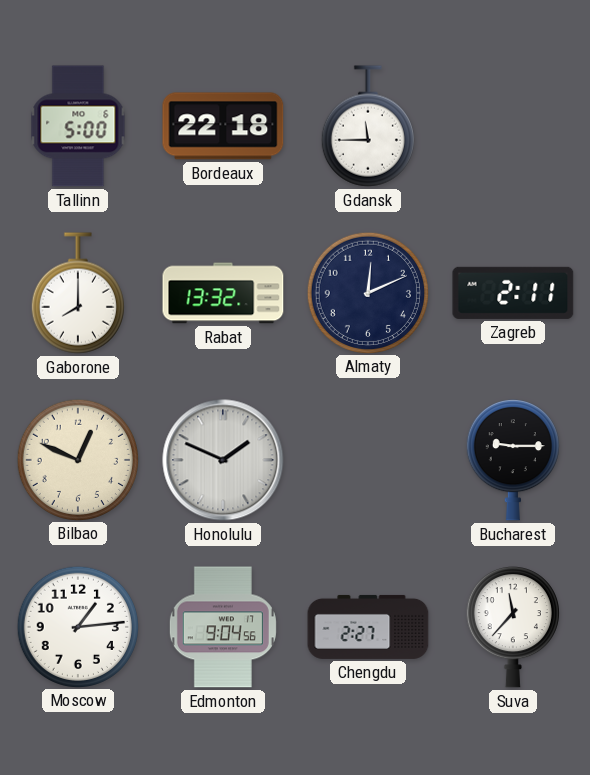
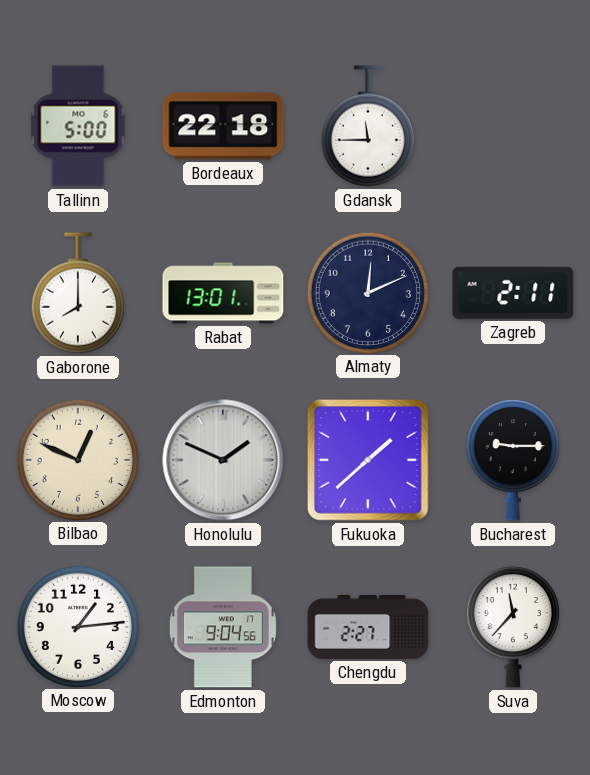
Rabat: 13:32 -> 13:01 (223, 293)
Fukuoka: none -> 1:38 (369, 461)
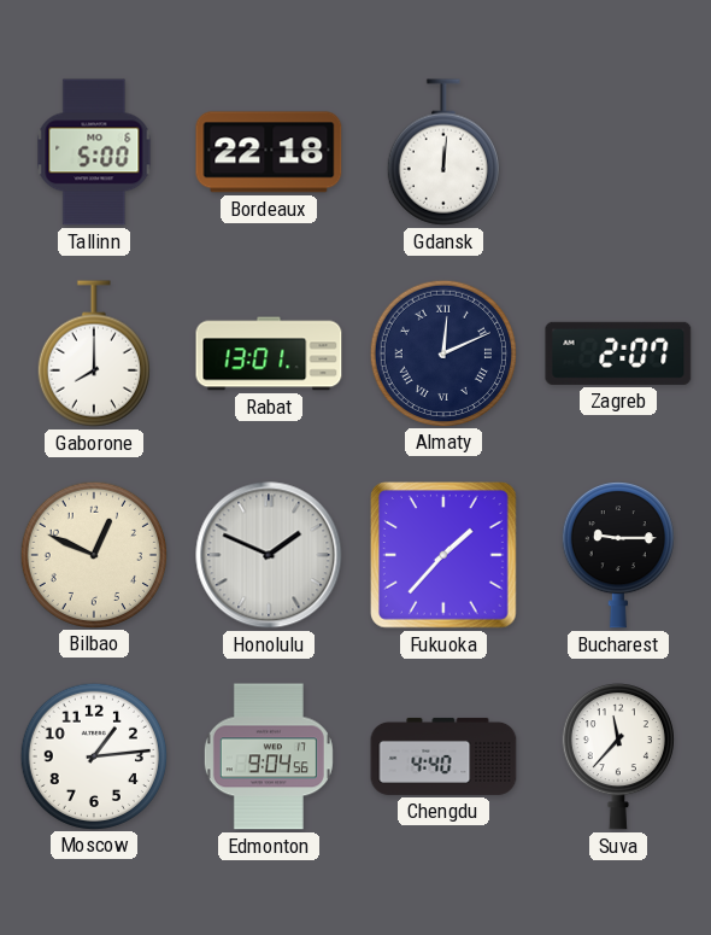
Gdansk: 11:45 -> 12:01 (443, 152)
Almaty numerals: Arabic -> Roman (442, 352)
Zagreb: 2:11 -> 2:07 (618, 353)
Fukuoka: 1:38 -> 1:37 (445, 556)
Chengdu: 2:27 -> 4:40 (443, 756)
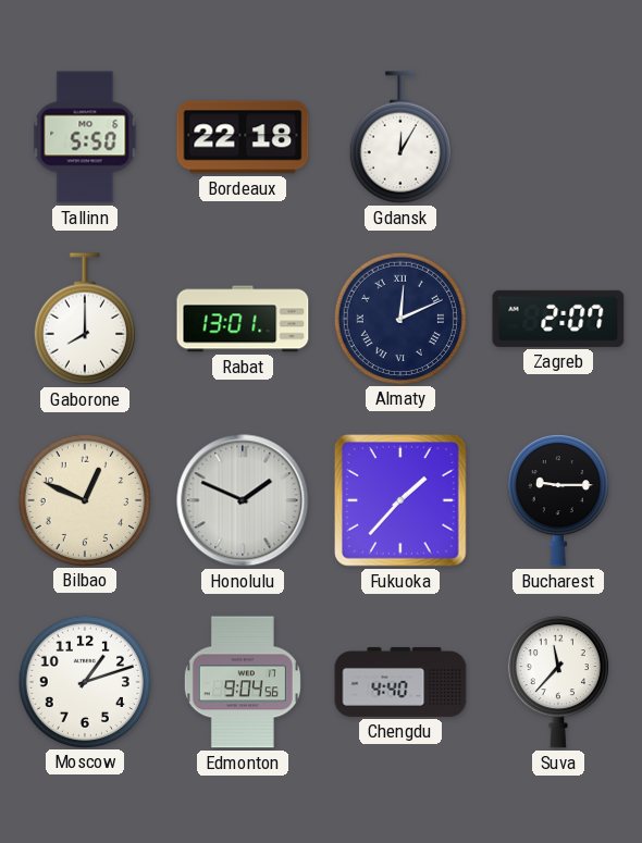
Tallinn: 5:00 -> 5:50 (85, 137)
Gdansk: 12:01 -> 12:05 (400, 137)
Moscow: 1:14 -> 1:12 (84, 681)
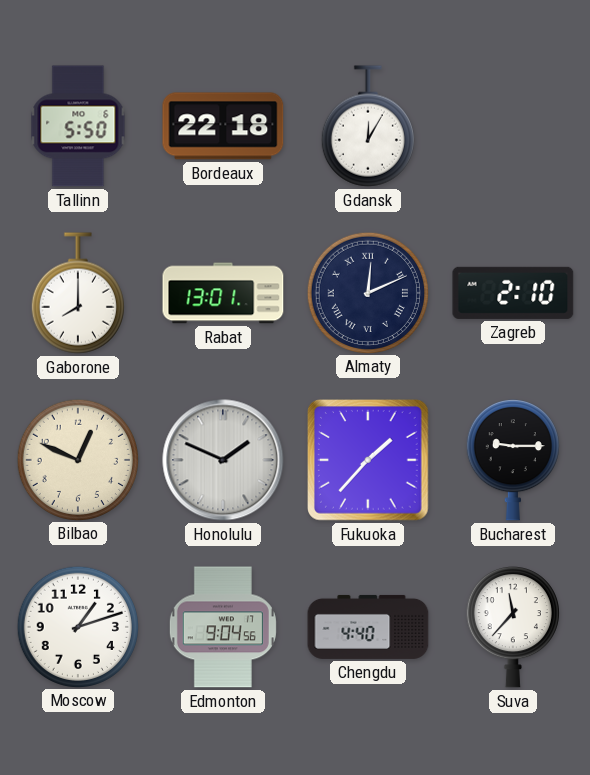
Zagreb: 2:07 -> 2:10 (513, 293)
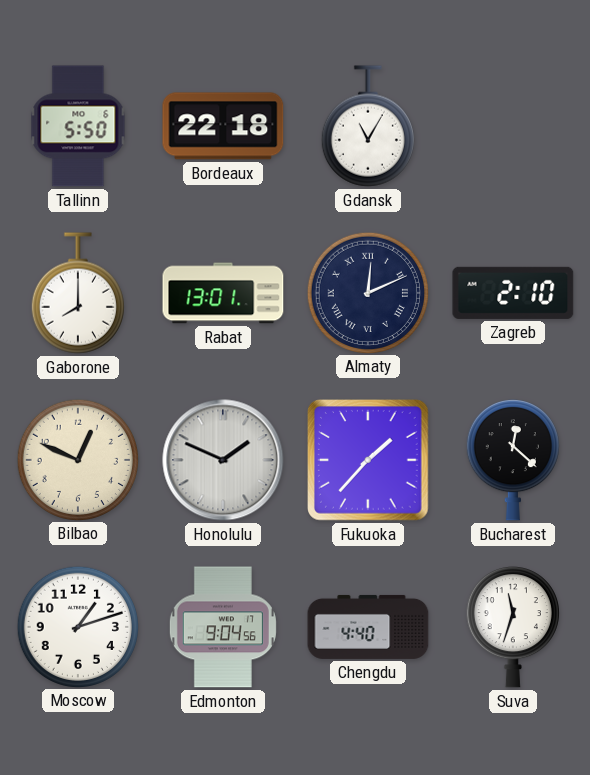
Gdansk: 12:05 -> 11:05 (368, 126)
Bucharest: 9:15 -> 12:22 (513, 461)
Suva: 11:37 -> 11:33 (513, 628)
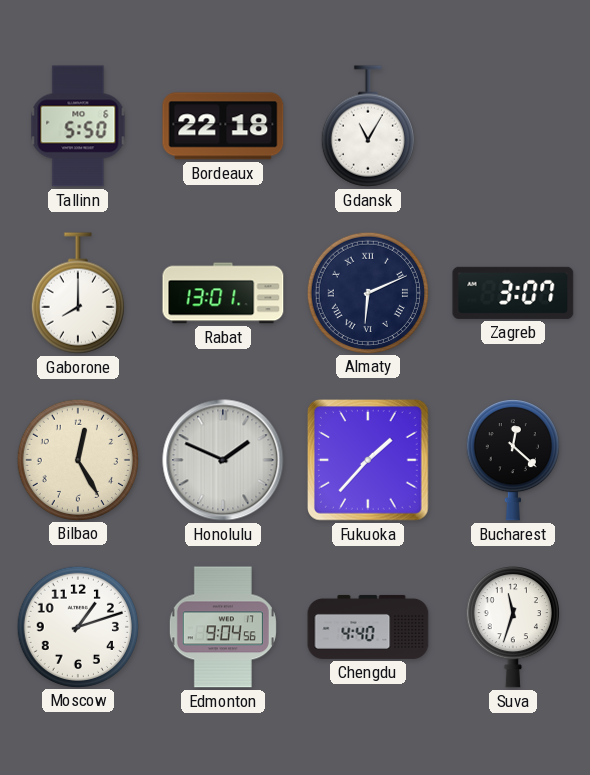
Almaty: 12:11 -> 6:11 (367, 292)
Zagreb: 2:10 -> 3:07 (513, 293)
Bilbao: 12:49 -> 12:25 (77, 459)
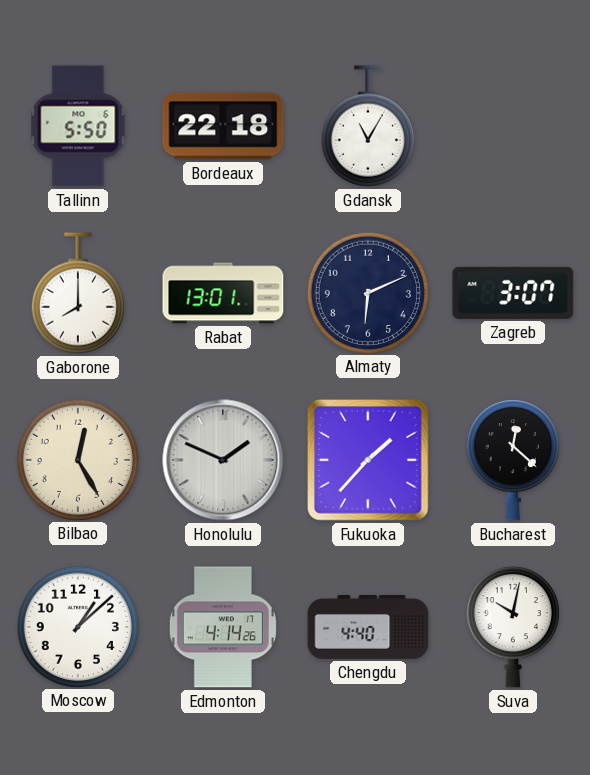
Almaty numerals: Roman -> Arabic (367, 292)
Moscow: 1:12 -> 1:08 (77, 626)
Edmonton: 9:04 -> 4:14 (223, 627)
Suva: 11:33 -> 10:02 (513, 628)
